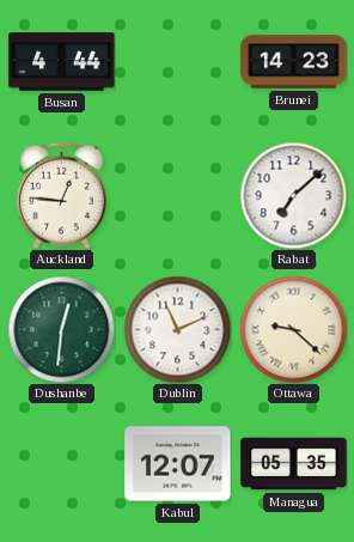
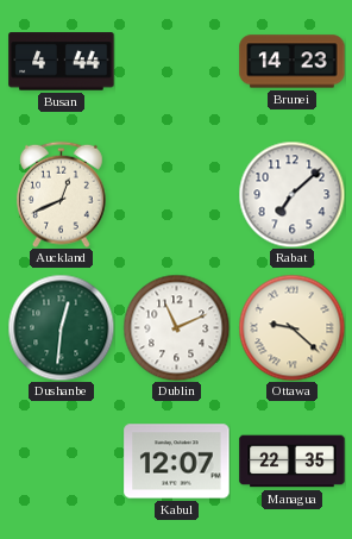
Auckland: 12:46 -> 12:41 (62, 194)
Managua: 05:35 -> 22:35 (293, 462)
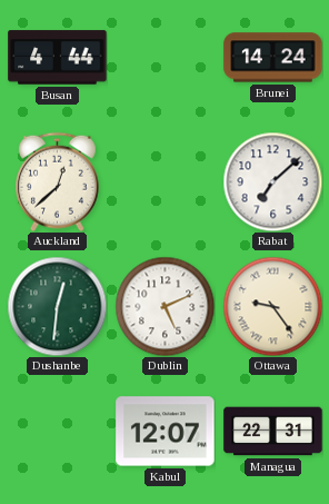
Brunei: 14:23 -> 14:24 (273, 58)
Auckland: 12:41 -> 12:38 (58, 181)
Dublin: 11:11 -> 5:11 (164, 306)
Ottawa: 9:22 -> 9:24 (272, 306)
Managua: 22:35 -> 22:31 (273, 432)
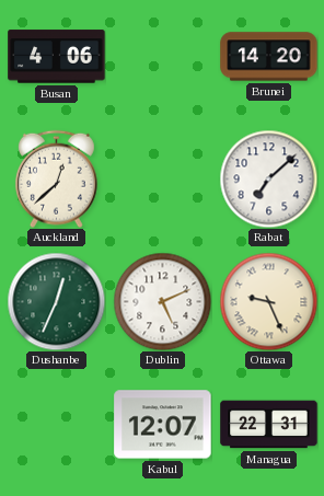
Busan: 4:44 -> 4:06 (57, 57)
Brunei: 14:24 -> 14:20 (269, 57)
Dushanbe: 12:31 -> 12:34 (56, 301)
Ottawa: 9:24 -> 9:26 (268, 301)
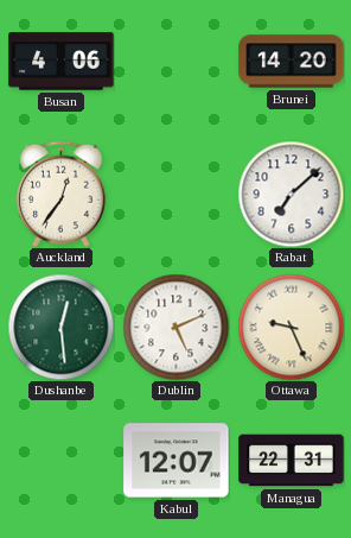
Auckland: 12:38 -> 12:36 (62, 194)
Dushanbe: 12:34 -> 12:29 (60, 327)
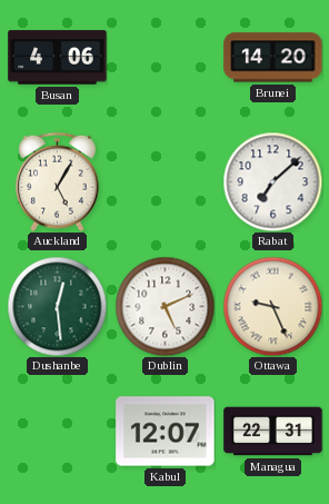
Auckland: 12:36 -> 5:05 (58, 181)
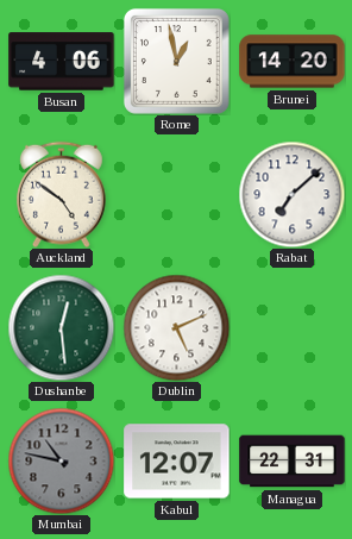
Rome: none -> 12:58 (176, 61)
Auckland: 5:05 -> 4:51 (62, 194)
Ottawa: 9:26 -> none (272, 306)
Mumbai: none -> 10:47 (61, 460)
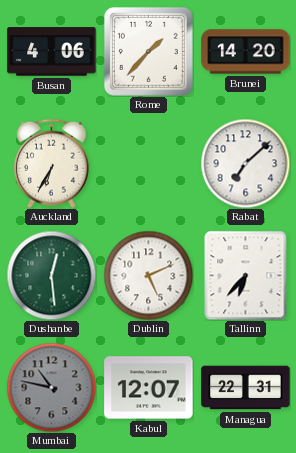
Rome: 12:58 -> 1:37 (148, 51)
Auckland: 4:51 -> 6:35 (52, 163)
Tallinn: none -> 6:37 (246, 275)
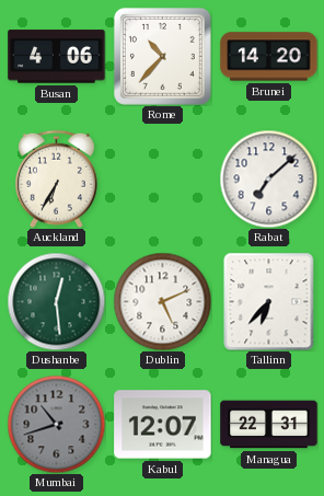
Rome: 1:37 -> 10:37 (162, 56)
Mumbai: 10:47 -> 10:42 (56, 424)
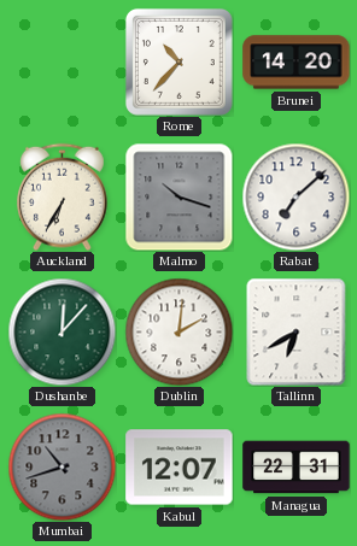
Busan: 4:06 -> none (57, 57)
Malmo: none -> 10:18 (178, 196)
Dushanbe: 12:29 -> 12:07 (62, 331)
Dublin: 5:11 -> 2:01 (178, 331)
Tallinn: 6:37 -> 6:40 (297, 331)
